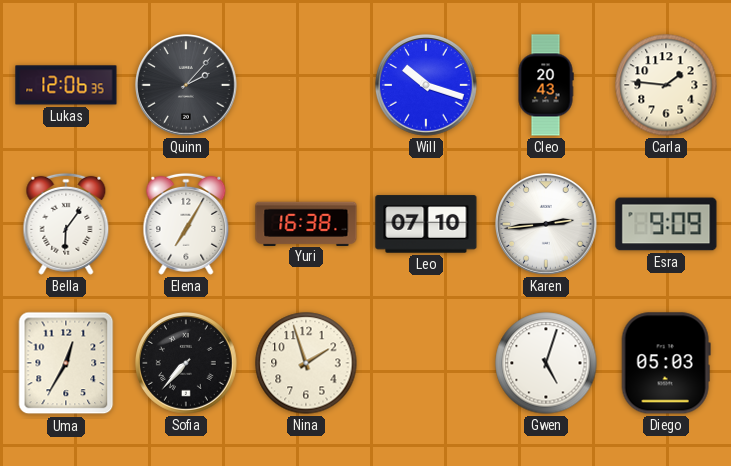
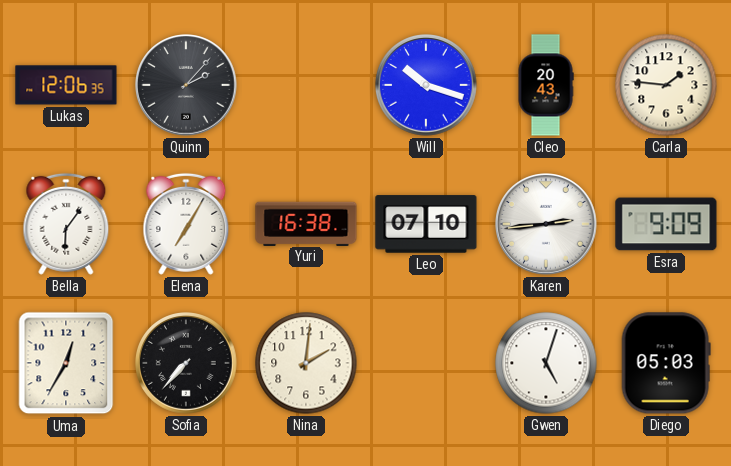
Nina: 1:57 -> 2:01 (306, 363)
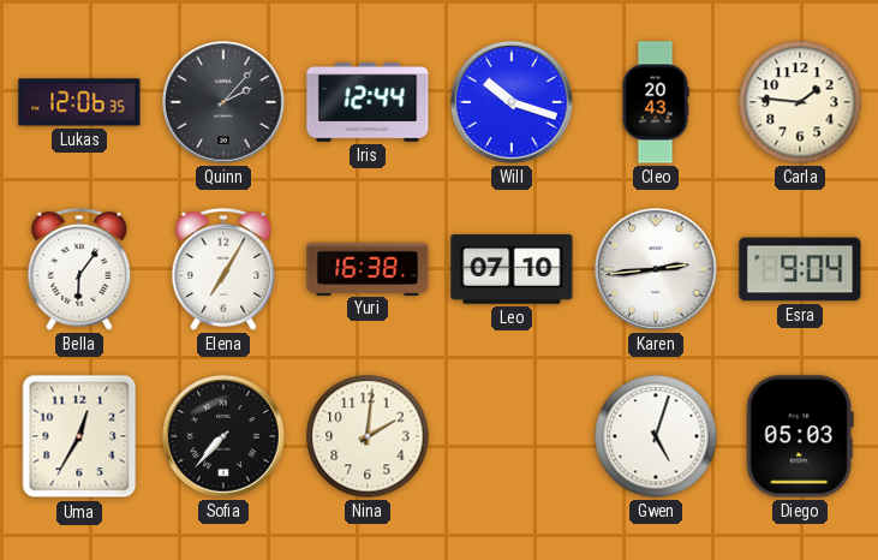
Iris: none -> 12:44 (368, 102)
Esra: 9:09 -> 9:04 (800, 269)
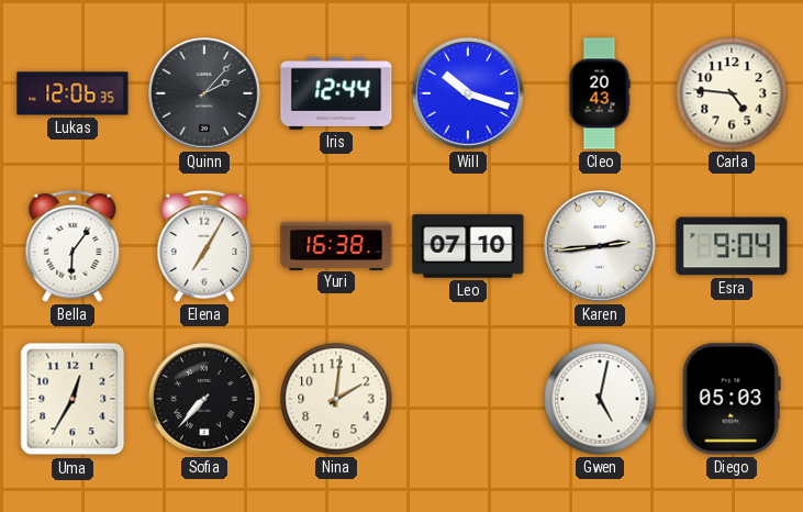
Carla: 1:46 -> 4:46 (732, 93)
Gwen: 5:03 -> 5:02 (600, 399)
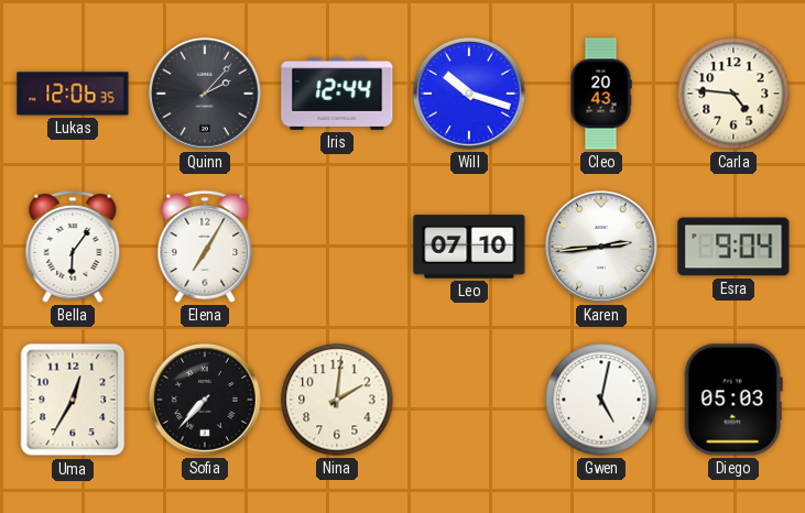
Yuri: 16:38 -> none (336, 245)
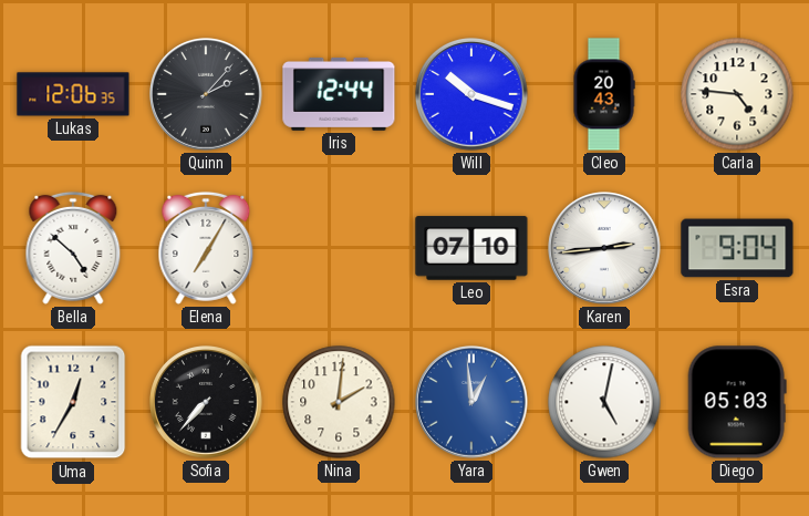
Bella: 6:06 -> 4:52 (73, 248)
Yara: none -> 12:59 (473, 403)
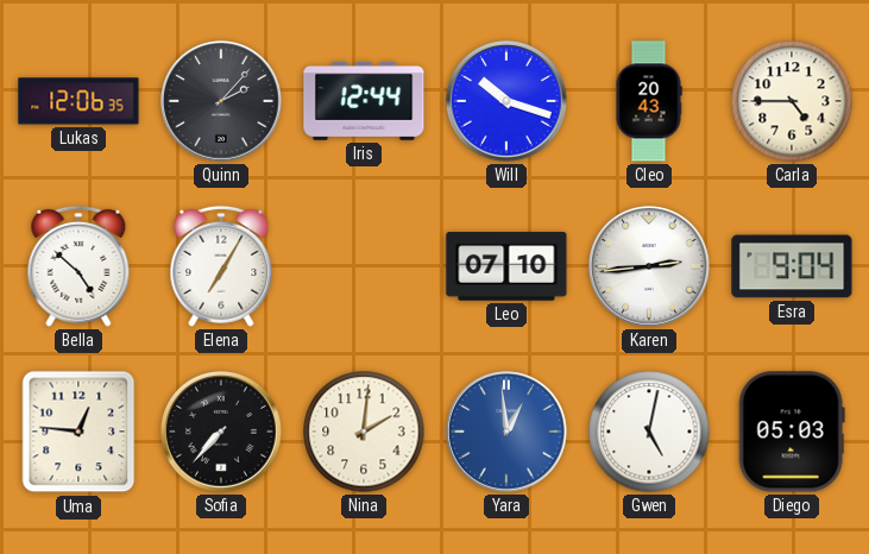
Carla: 4:46 -> 4:45 (792, 101)
Uma: 12:35 -> 12:46 (78, 432)
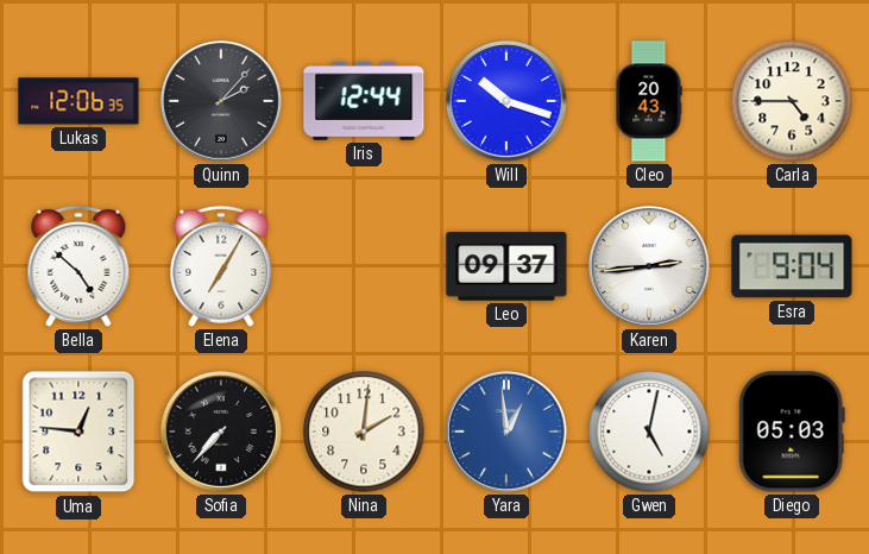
Leo: 07:10 -> 09:37 (506, 266)
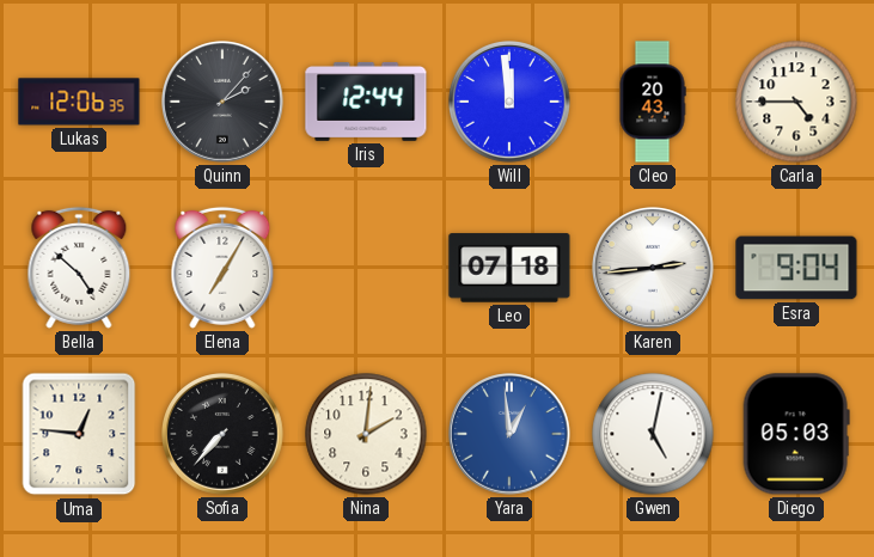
Will: 10:18 -> 11:59 (511, 103)
Leo: 09:37 -> 07:18 (509, 268)
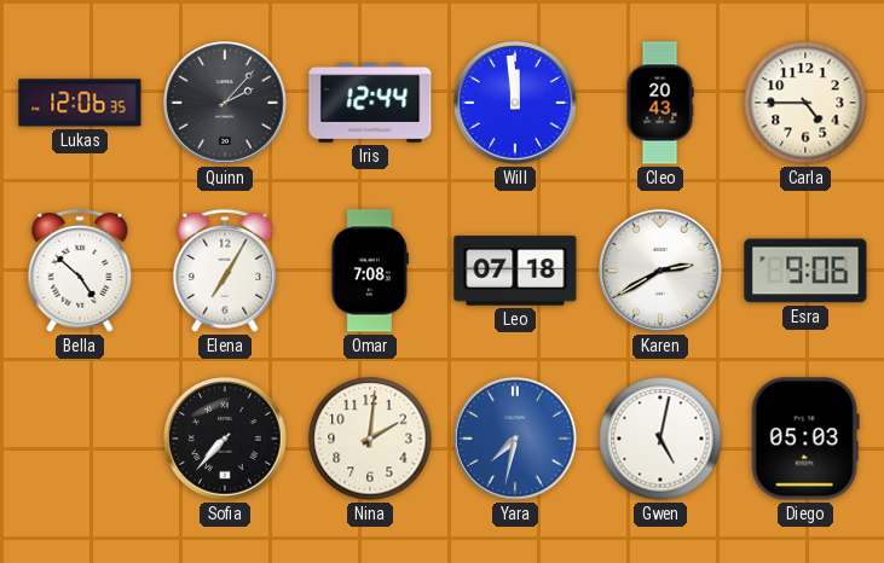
Omar: none -> 7:08 (370, 271)
Karen: 2:44 -> 2:40 (661, 272)
Esra: 9:04 -> 9:06 (805, 271)
Uma: 12:46 -> none (79, 434)
Yara: 12:59 -> 7:32 (516, 440)
